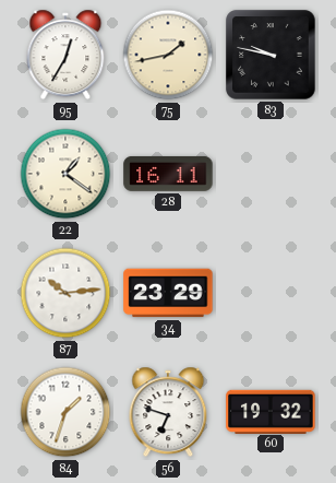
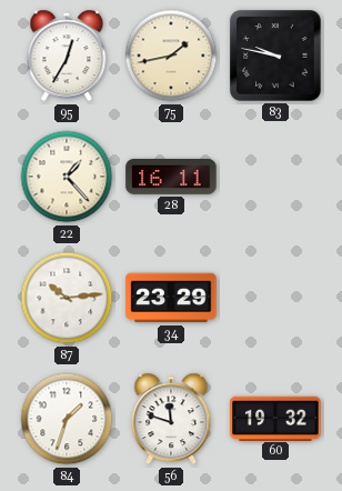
22: 1:21 -> 1:23 (67, 177)
56: 6:48 -> 11:48 (171, 419)
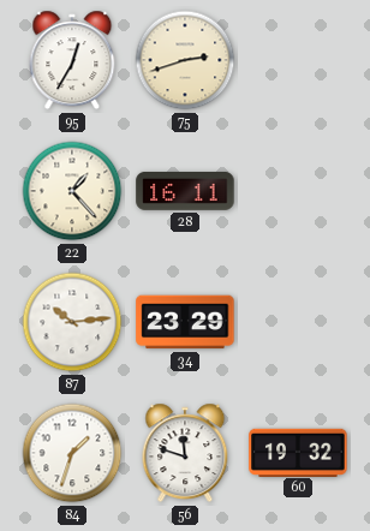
75: 1:43 -> 2:42 (185, 60)
83: 9:47 -> none (275, 56)
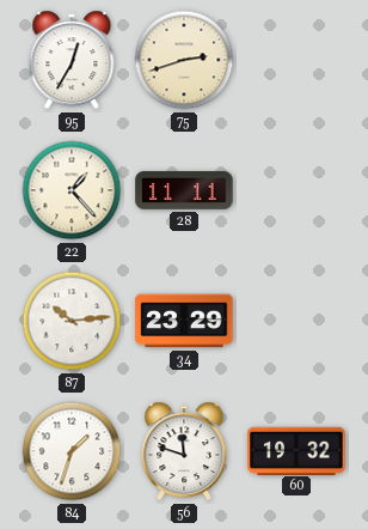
28: 16:11 -> 11:11 (184, 190)
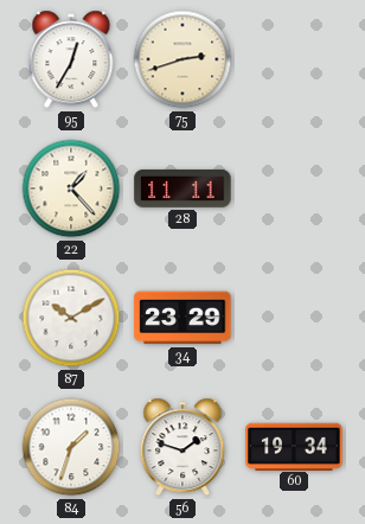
87: 10:14 -> 10:10 (71, 318)
56: 11:48 -> 1:48 (182, 447)
60: 19:32 -> 19:34 (294, 446)
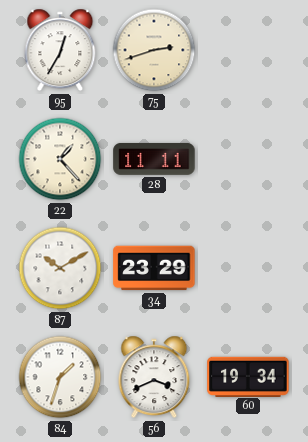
56: 1:48 -> 3:41 (154, 377)
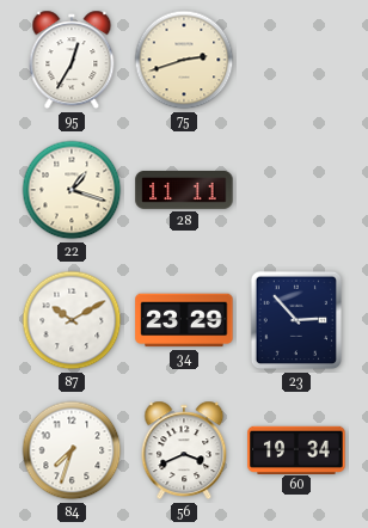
22: 1:23 -> 1:18 (72, 190)
23: none -> 2:53 (296, 320)
84: 1:33 -> 7:33 (72, 450)
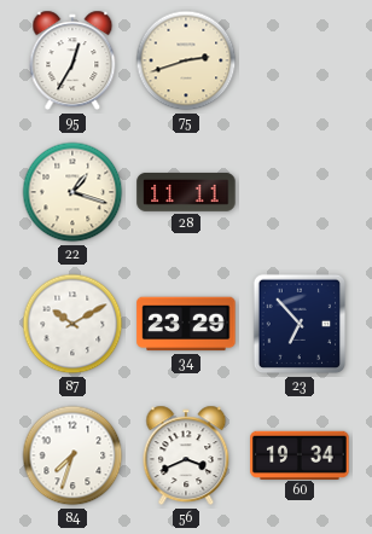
23: 2:53 -> 6:53 (300, 324)
